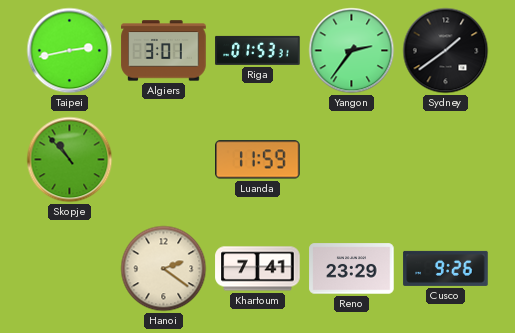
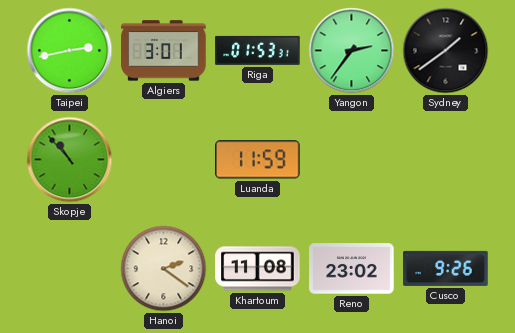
Khartoum: 7:41 -> 11:08 (258, 269)
Reno: 23:29 -> 23:02 (352, 269)
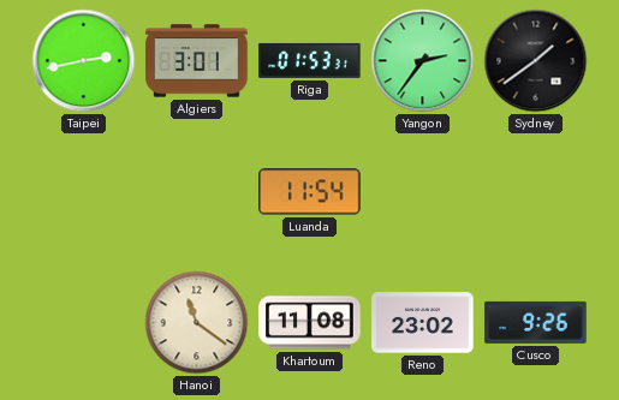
Skopje: 10:53 -> none (70, 160)
Luanda: 11:59 -> 11:54 (310, 192)
Hanoi: 2:21 -> 11:21 (197, 323)
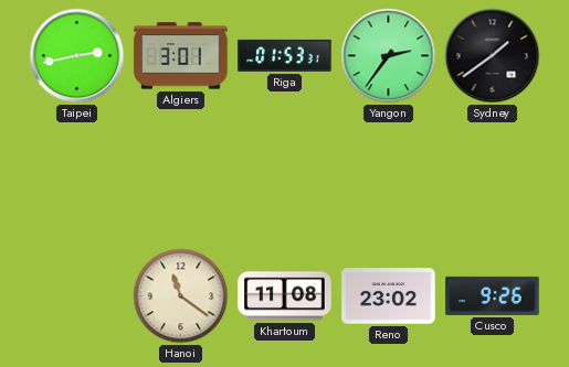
Luanda: 11:54 -> none (310, 192)
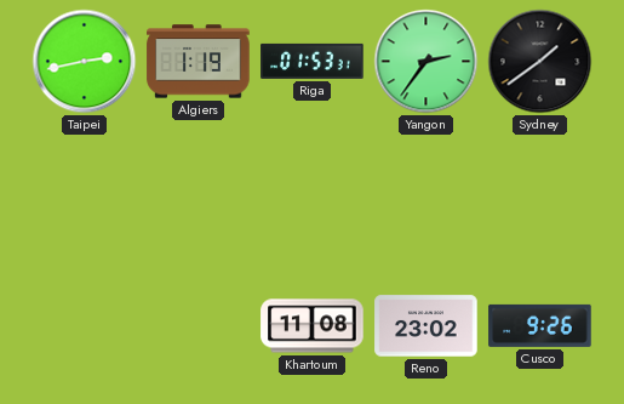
Algiers: 3:01 -> 1:19 (199, 62)
Hanoi: 11:21 -> none (181, 296)
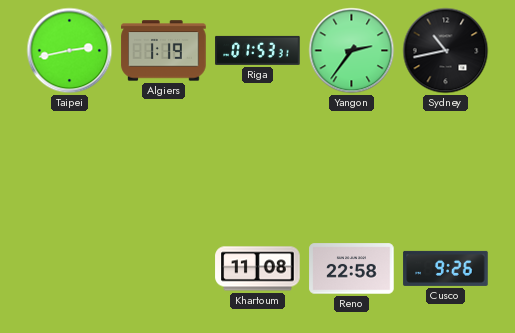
Sydney: 1:39 -> 10:43 (446, 51)
Reno: 23:02 -> 22:58 (352, 269)
